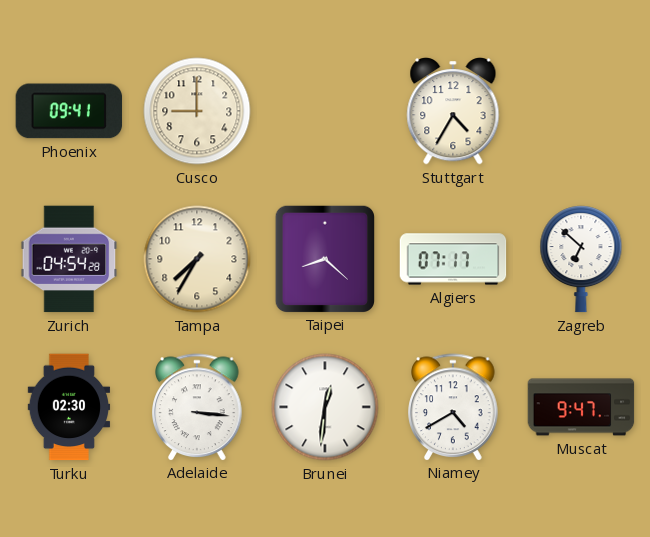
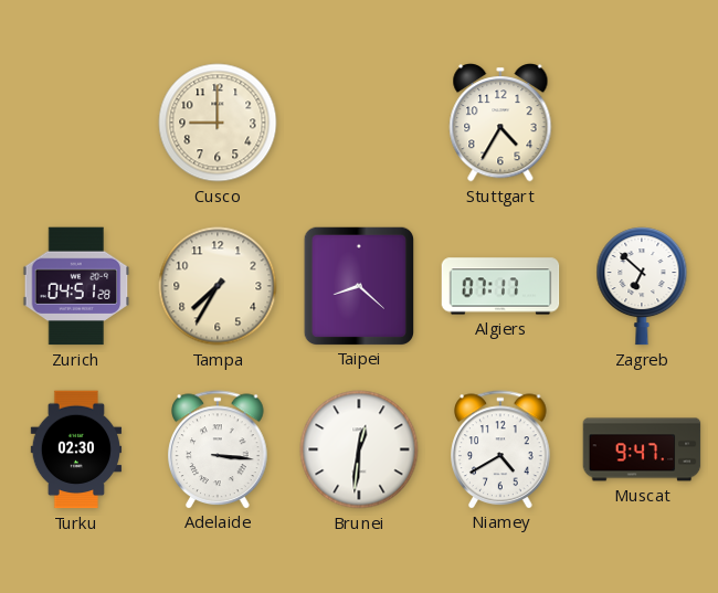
Phoenix: 09:41 -> none (69, 111)
Zurich: 04:54 -> 04:51 (76, 286)
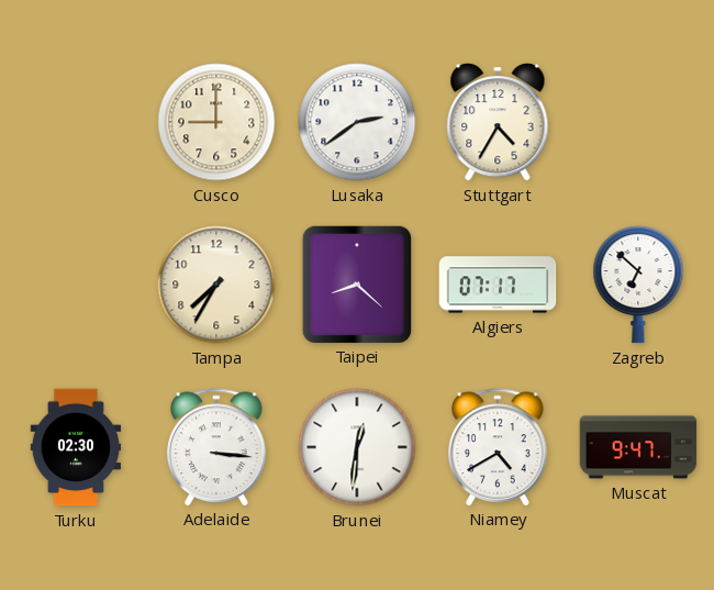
Lusaka: none -> 2:39 (357, 122)
Zurich: 04:51 -> none (76, 286)
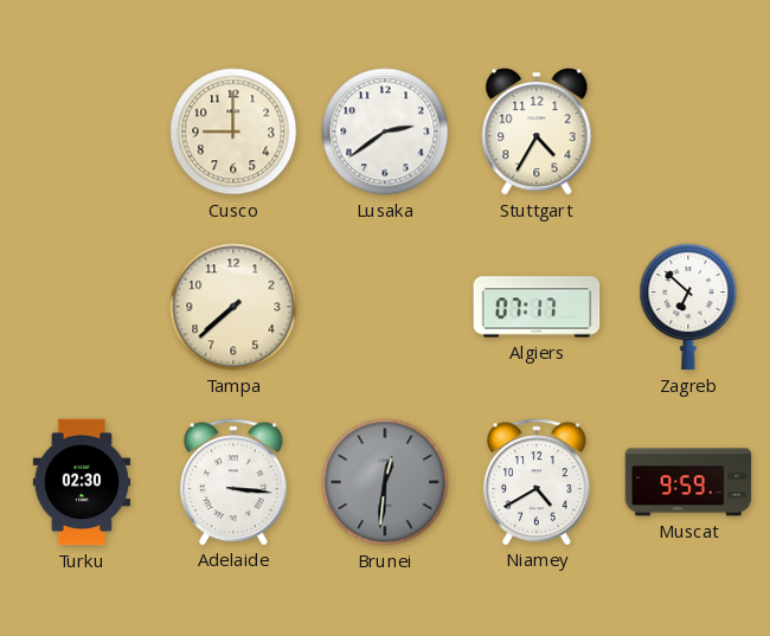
Tampa: 7:35 -> 7:38 (233, 307)
Taipei: 8:22 -> none (356, 283)
Brunei dial: white -> grey (385, 482)
Muscat: 9:47 -> 9:59 (688, 482)
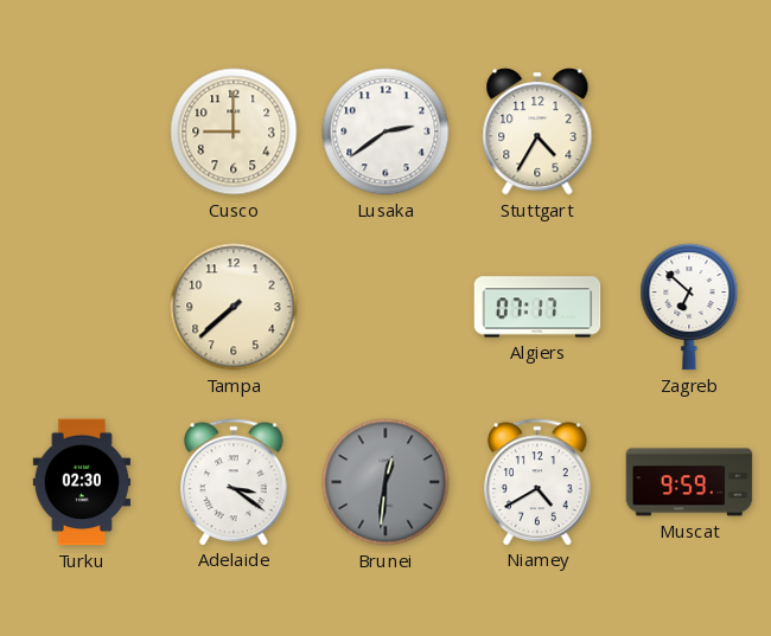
Adelaide: 3:16 -> 3:21 (234, 482)
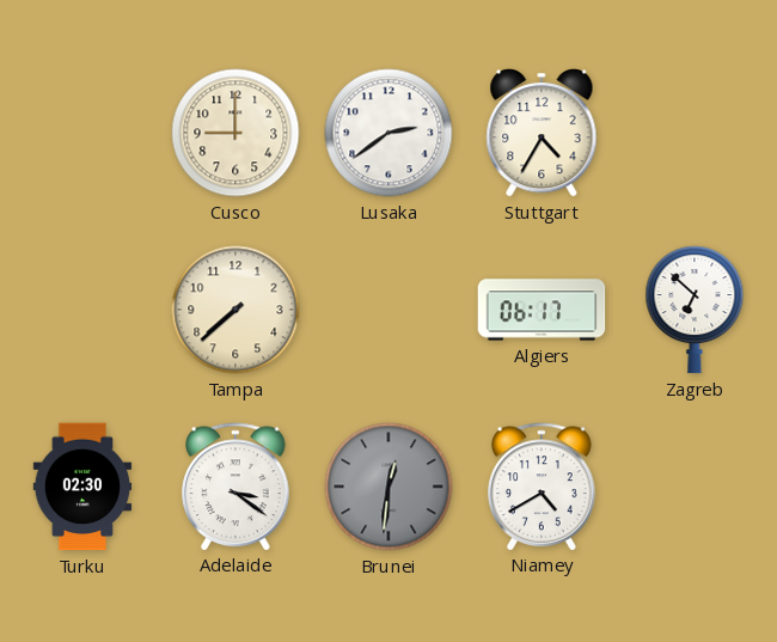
Algiers: 07:17 -> 06:17 (542, 310)
Muscat: 9:59 -> none (689, 482)
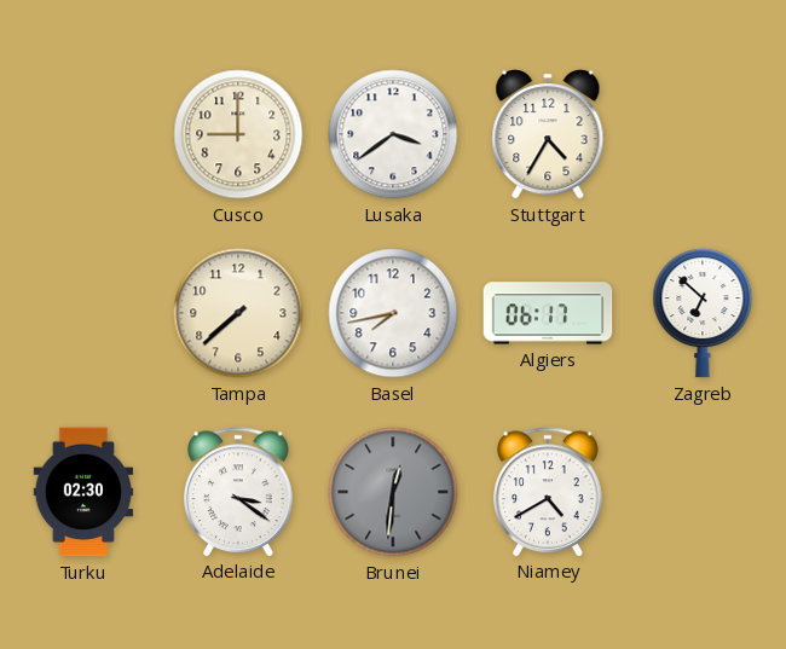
Lusaka: 2:39 -> 3:39 (393, 134)
Basel: none -> 7:43 (393, 313)
